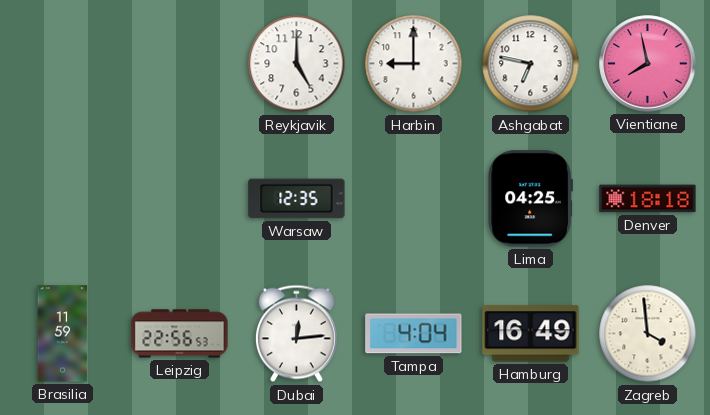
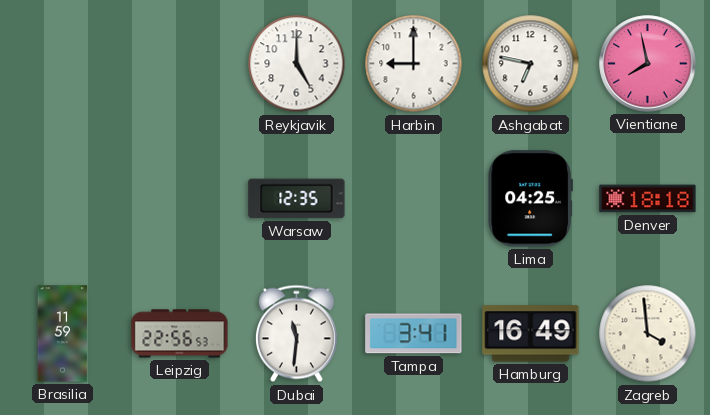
Dubai: 12:14 -> 11:31 (296, 334)
Tampa: 4:04 -> 3:41 (414, 334)
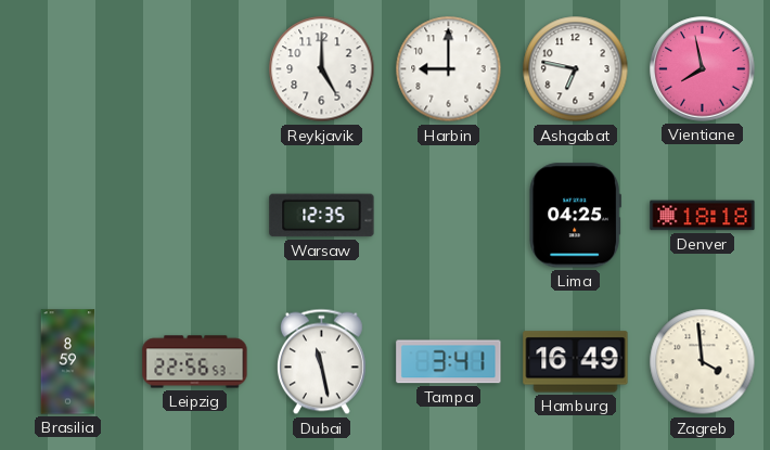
Brasilia: 11:59 -> 8:59 (68, 362)
Dubai: 11:31 -> 11:28 (321, 362)
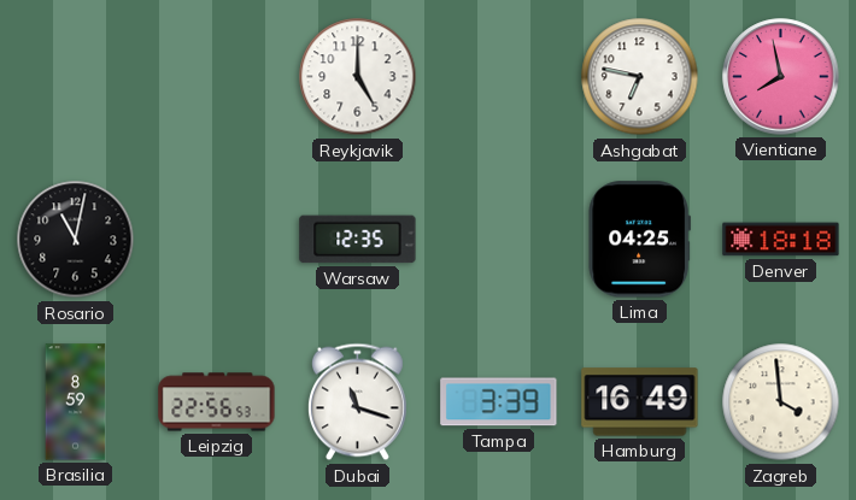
Harbin: 9:00 -> none (449, 69)
Rosario: none -> 11:02 (76, 240)
Dubai: 11:28 -> 11:18 (357, 402)
Tampa: 3:41 -> 3:39 (499, 402)
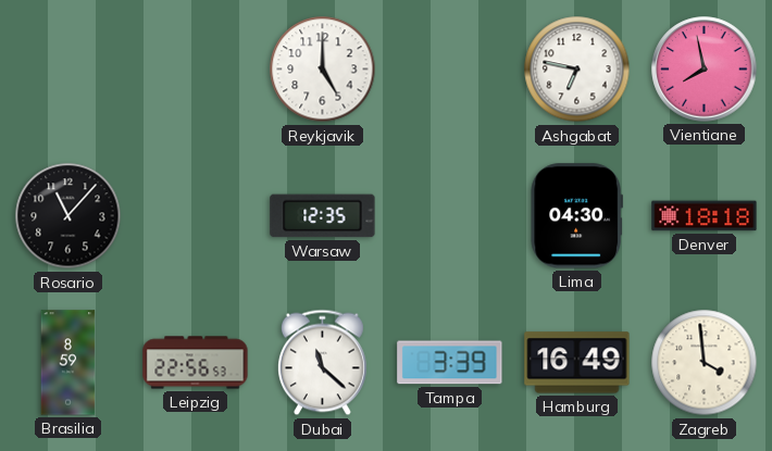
Rosario: 11:02 -> 11:07 (69, 216)
Lima: 04:25 -> 04:30 (576, 216)
Dubai: 11:18 -> 11:22 (322, 363)
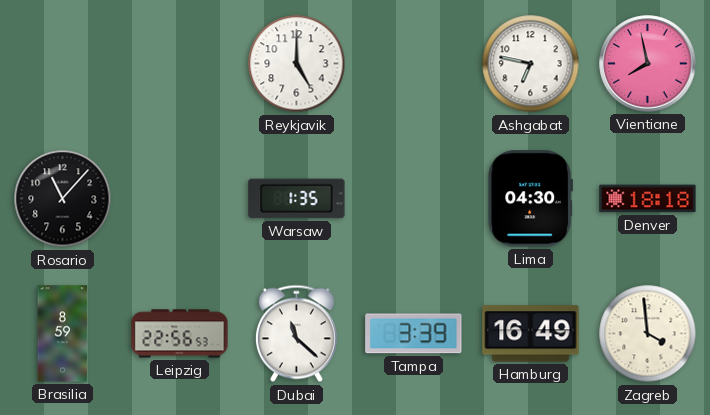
Warsaw: 12:35 -> 1:35 (297, 199)
